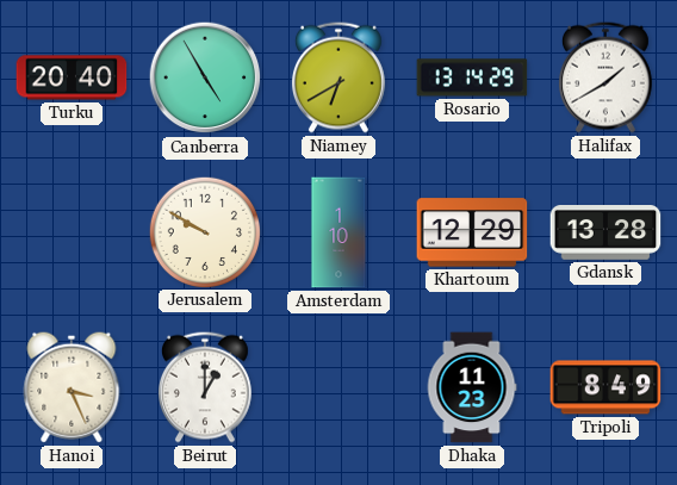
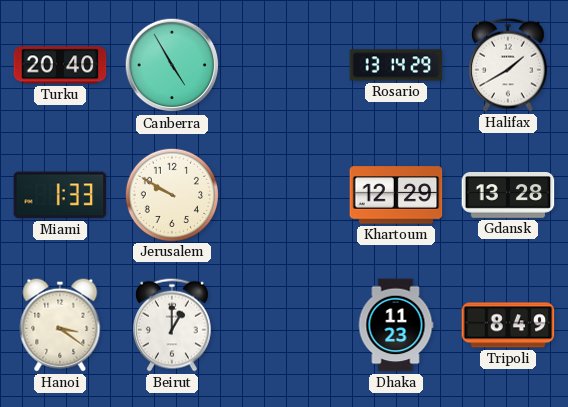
Niamey: 6:40 -> none (338, 77)
Miami: none -> 1:33 (60, 195)
Amsterdam: 1:10 -> none (338, 232)
Hanoi: 3:26 -> 3:21 (60, 325)
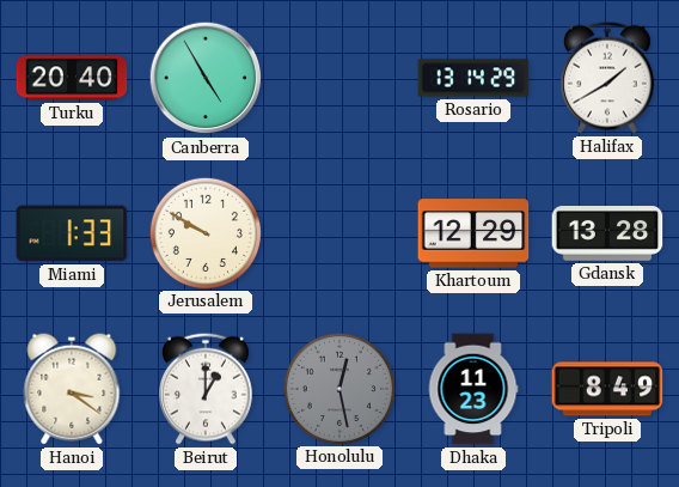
Honolulu: none -> 12:28 (338, 388)
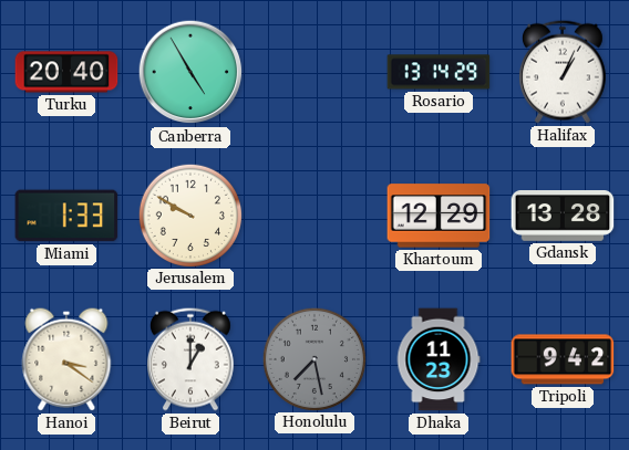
Halifax: 1:40 -> 1:04 (563, 72)
Honolulu: 12:28 -> 7:28 (313, 358)
Tripoli: 8:49 -> 9:42 (563, 359)
